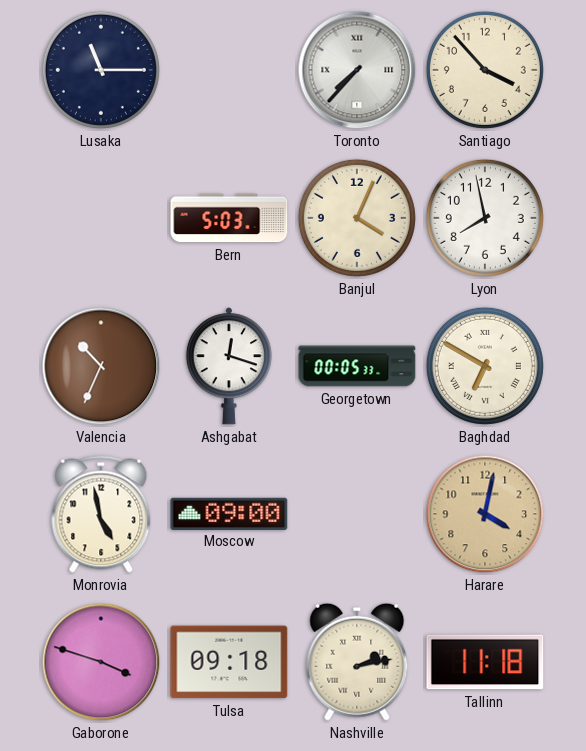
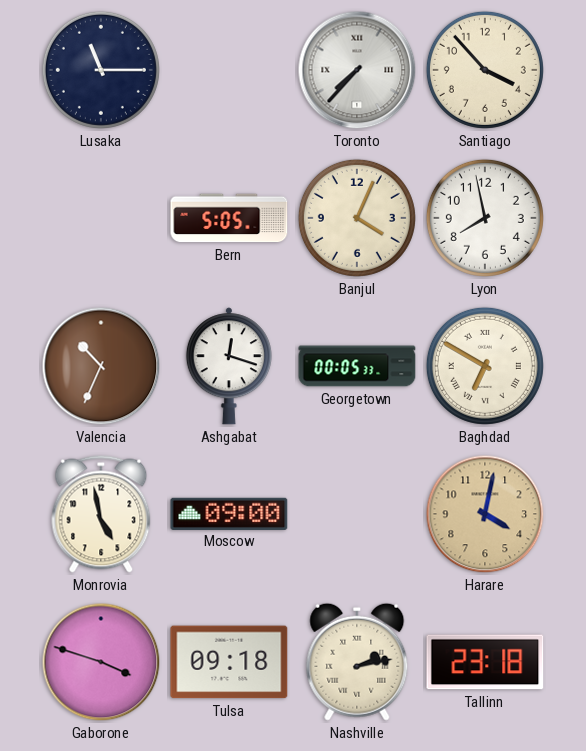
Bern: 5:03 -> 5:05 (229, 218)
Tallinn: 11:18 -> 23:18 (485, 662)
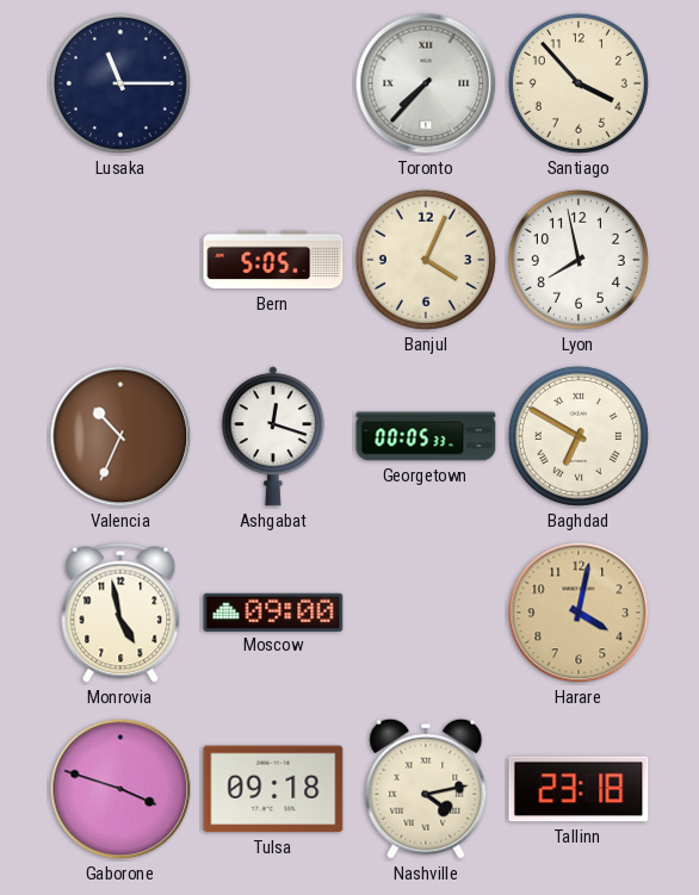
Nashville: 2:13 -> 4:13 (426, 789)
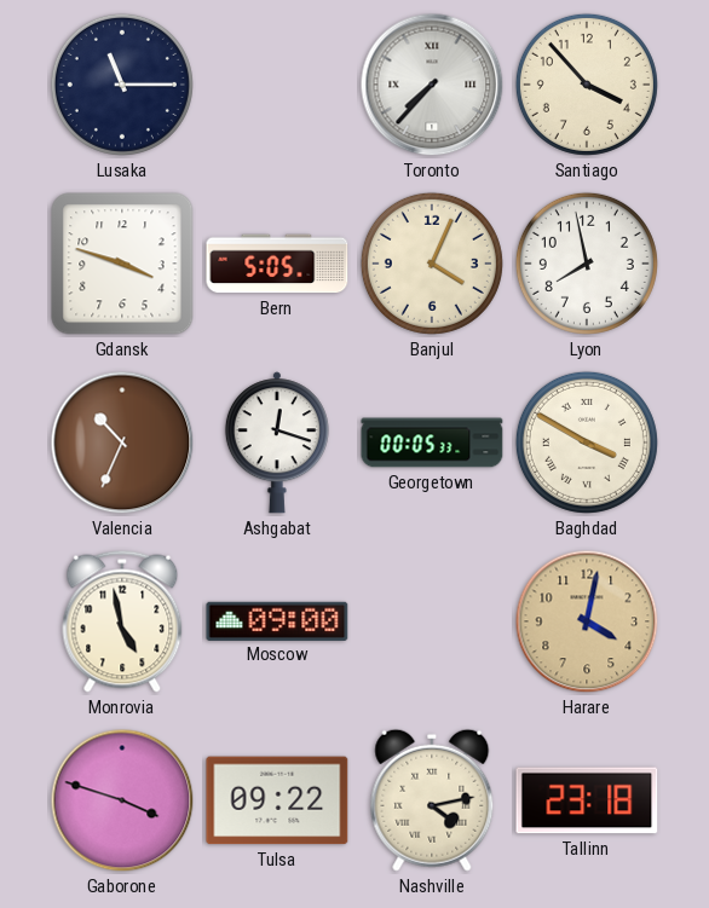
Gdansk: none -> 3:48 (122, 264)
Baghdad: 6:50 -> 3:50 (587, 443)
Tulsa: 09:18 -> 09:22 (277, 800)
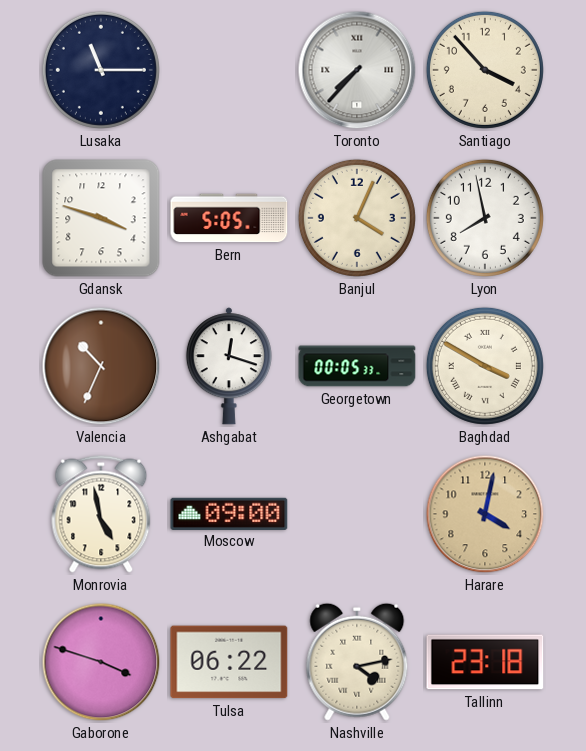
Tulsa: 09:22 -> 06:22 (229, 662)
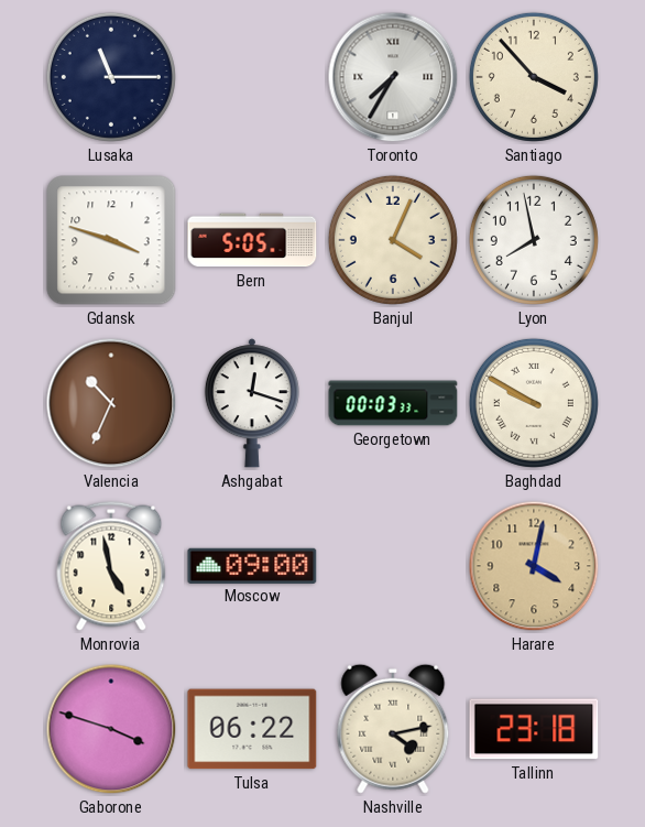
Toronto: 7:37 -> 7:35 (393, 77)
Georgetown: 00:05 -> 00:03 (393, 403)
Baghdad: 3:50 -> 9:50 (534, 403)
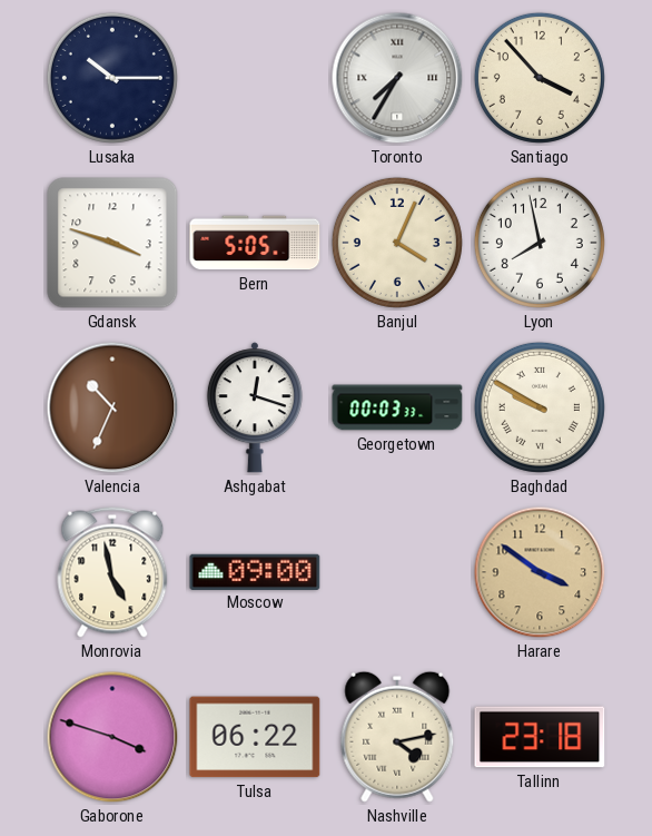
Lusaka: 11:15 -> 10:15 (112, 78)
Harare: 4:02 -> 3:51 (540, 572)
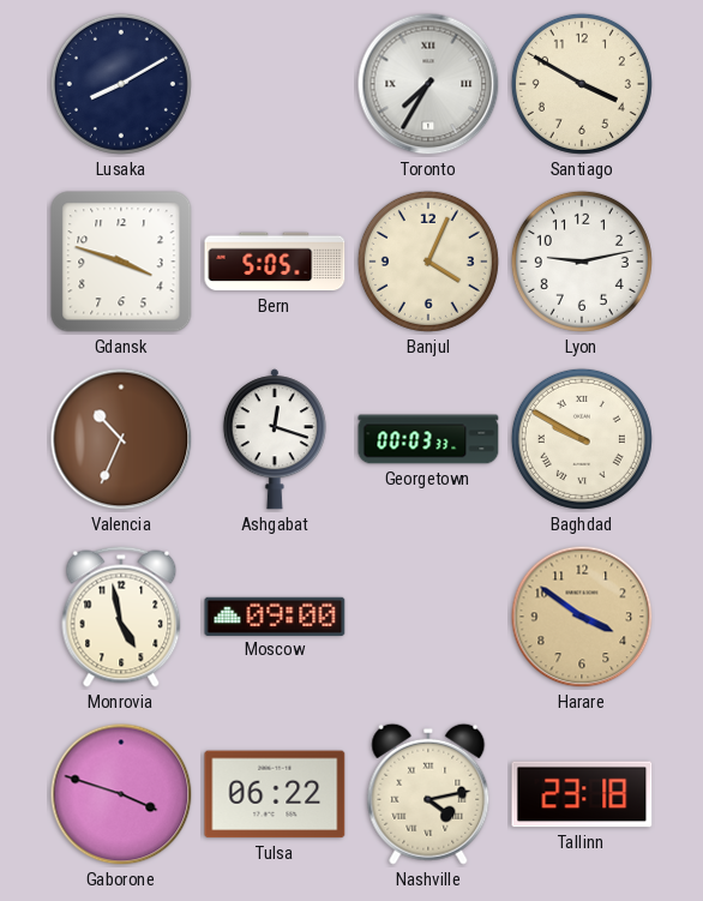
Lusaka: 10:15 -> 8:10 (121, 84)
Santiago: 3:53 -> 3:50 (582, 84)
Lyon: 7:58 -> 9:13 (582, 262)
